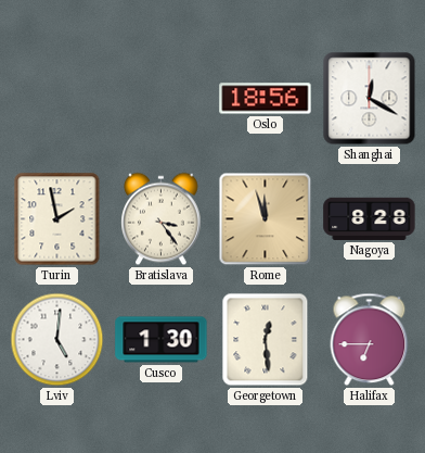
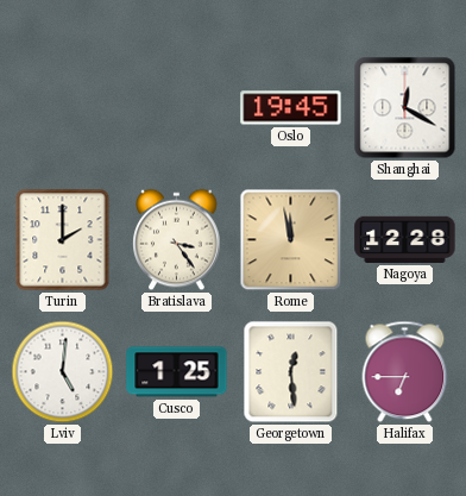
Oslo: 18:56 -> 19:45 (291, 108)
Turin: 1:58 -> 2:00 (63, 240)
Rome: 11:57 -> 11:58 (291, 240)
Nagoya: 8:28 -> 12:28 (405, 239)
Cusco: 1:30 -> 1:25 (177, 372)
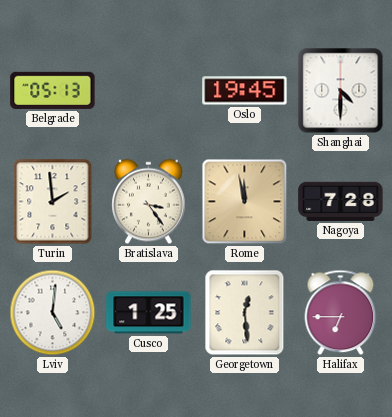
Belgrade: none -> 05:13 (53, 90)
Shanghai: 12:20 -> 4:30 (341, 91)
Turin: 2:00 -> 1:59 (53, 202)
Nagoya: 12:28 -> 7:28 (341, 201)
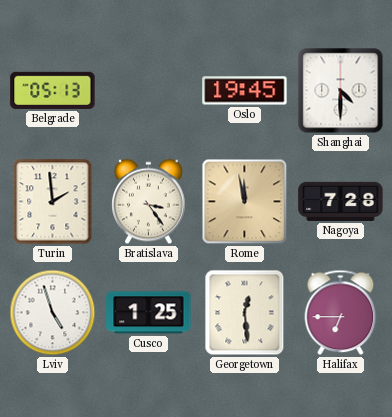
Lviv: 5:01 -> 4:57 (53, 313)
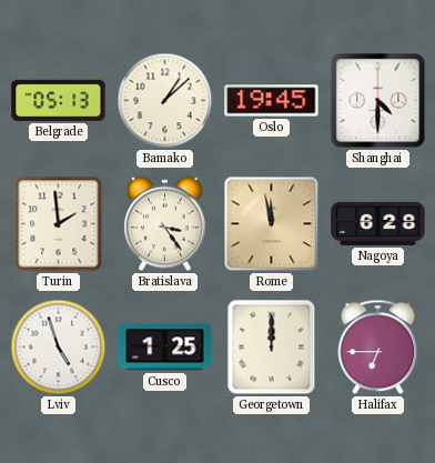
Bamako: none -> 1:08 (165, 101)
Nagoya: 7:28 -> 6:28 (378, 223)
Georgetown: 12:29 -> 12:00 (272, 348)
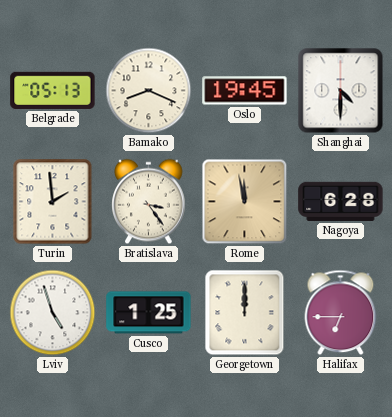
Bamako: 1:08 -> 8:19 (149, 91)
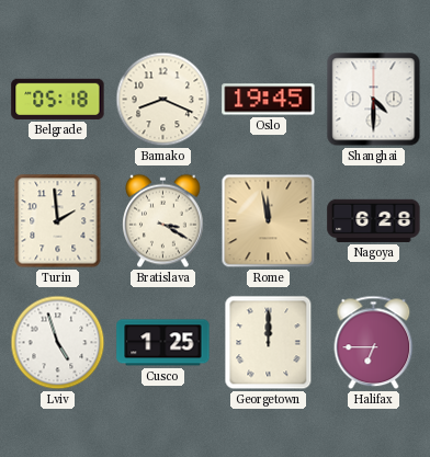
Belgrade: 05:13 -> 05:18 (58, 99)
Bratislava: 3:24 -> 3:20 (163, 221)
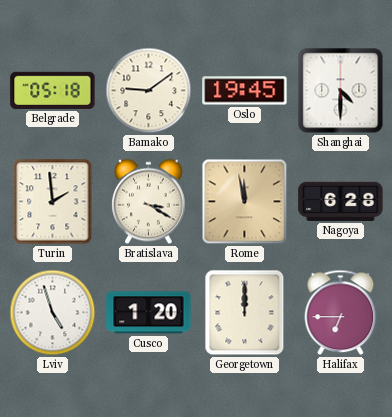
Bamako: 8:19 -> 9:09 (149, 91)
Cusco: 1:25 -> 1:20 (149, 313)
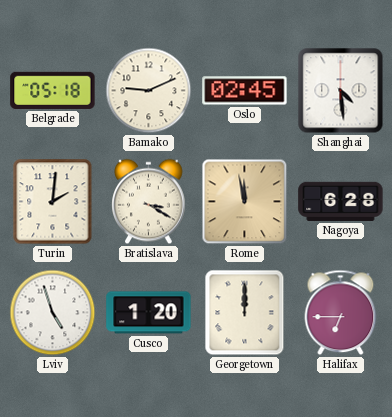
Bamako: 9:09 -> 9:11 (149, 91)
Oslo: 19:45 -> 02:45 (245, 91)
Shanghai: 4:30 -> 4:29 (341, 91)
Turin: 1:59 -> 2:01 (53, 202)
